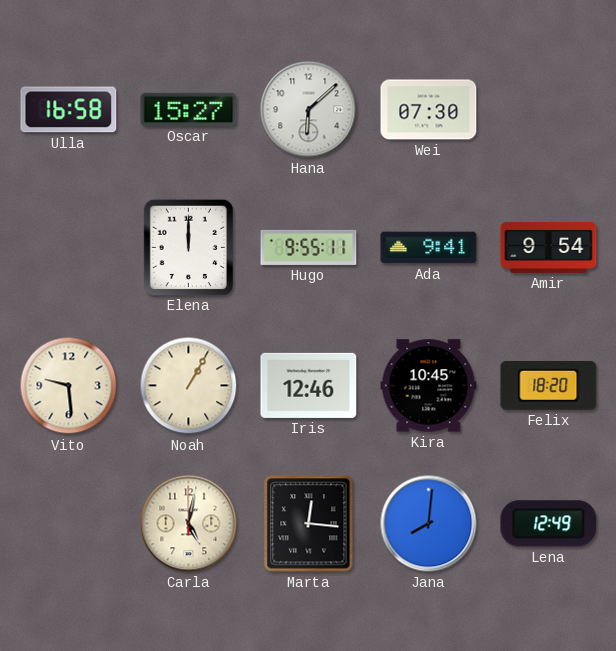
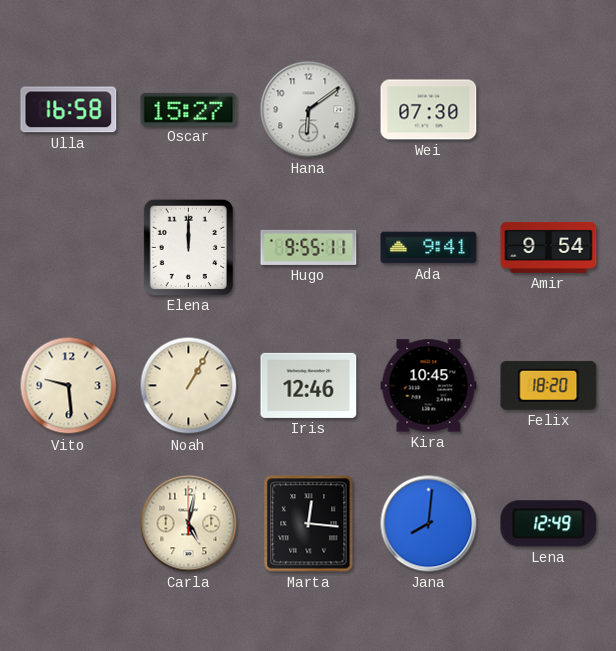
Hana: 6:08 -> 6:09 (309, 110)
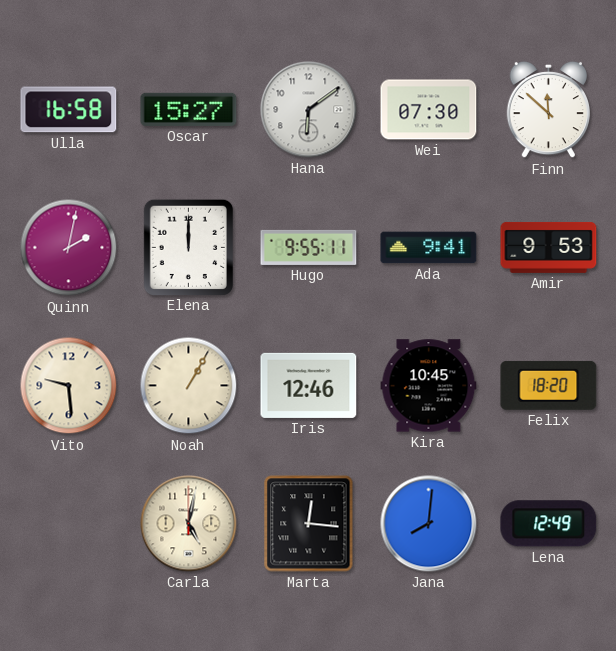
Finn: none -> 11:52 (548, 110)
Quinn: none -> 2:02 (69, 248)
Amir: 9:54 -> 9:53 (549, 247)
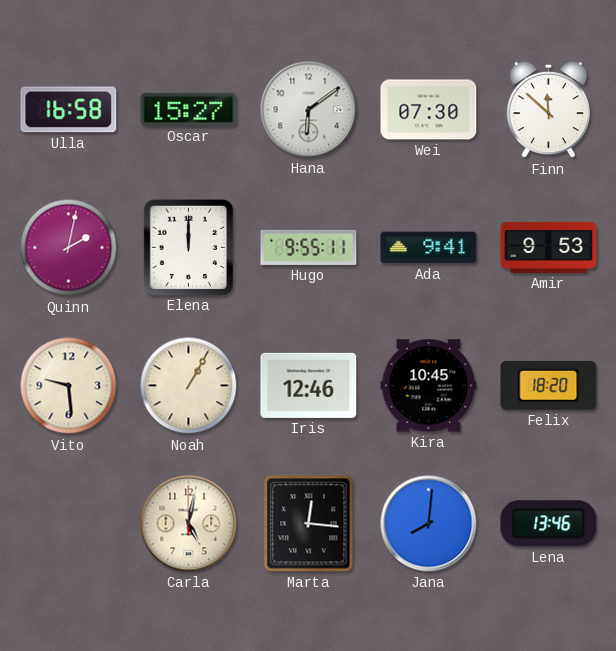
Lena: 12:49 -> 13:46 (549, 524)
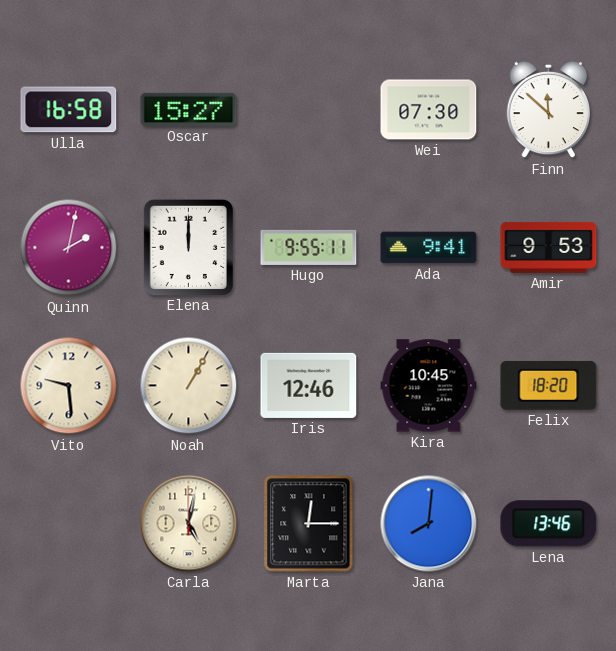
Hana: 6:09 -> none (309, 110)
Marta: 12:16 -> 12:15 (309, 524)
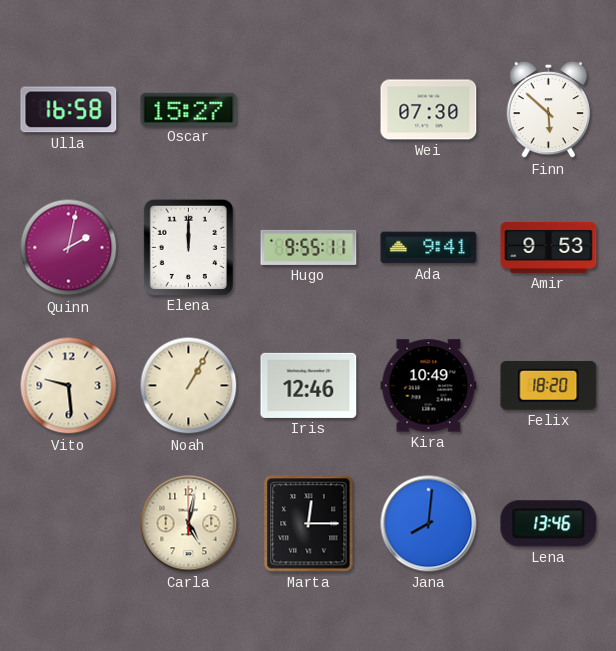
Finn: 11:52 -> 5:52 (548, 110)
Kira: 10:45 -> 10:49 (429, 386)
